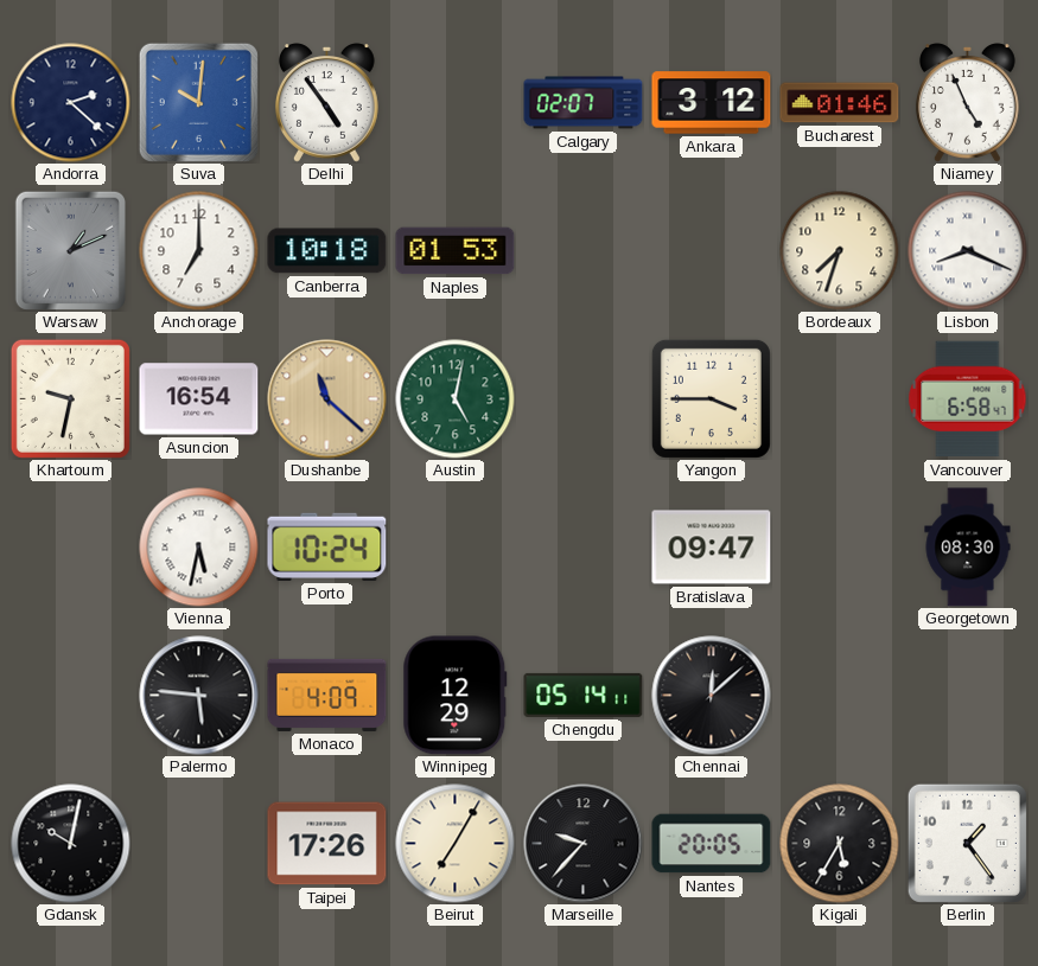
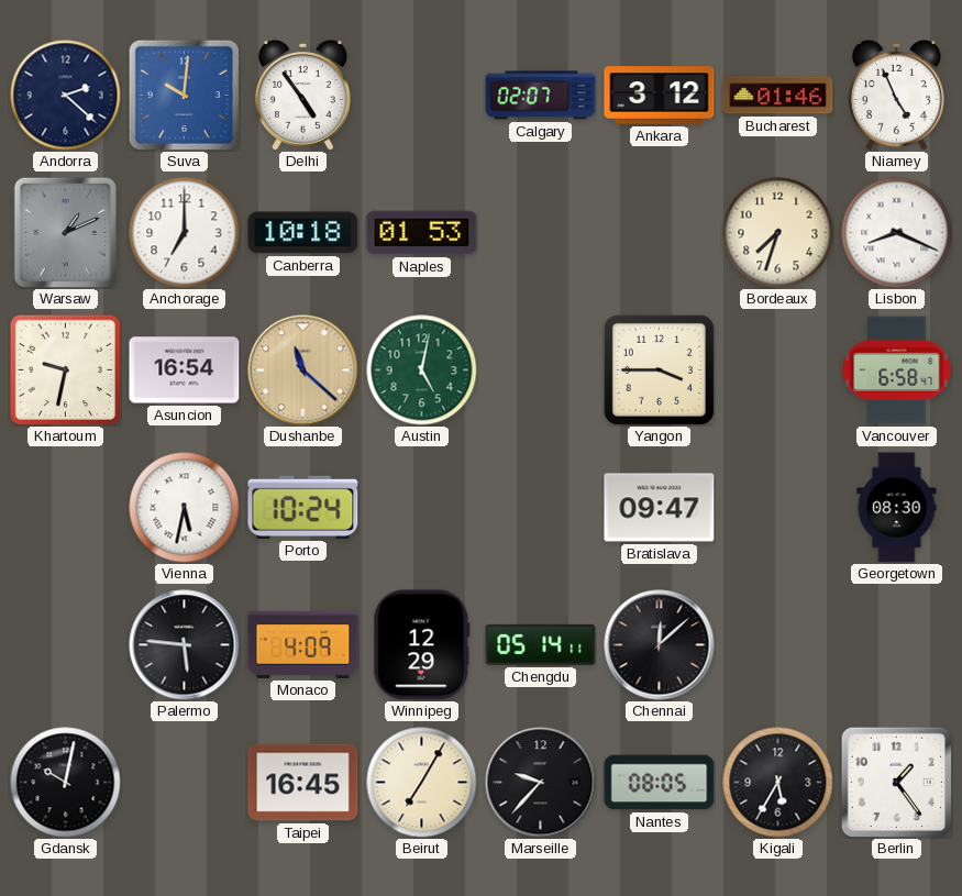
Taipei: 17:26 -> 16:45 (303, 783)
Nantes: 20:05 -> 08:05 (660, 783)
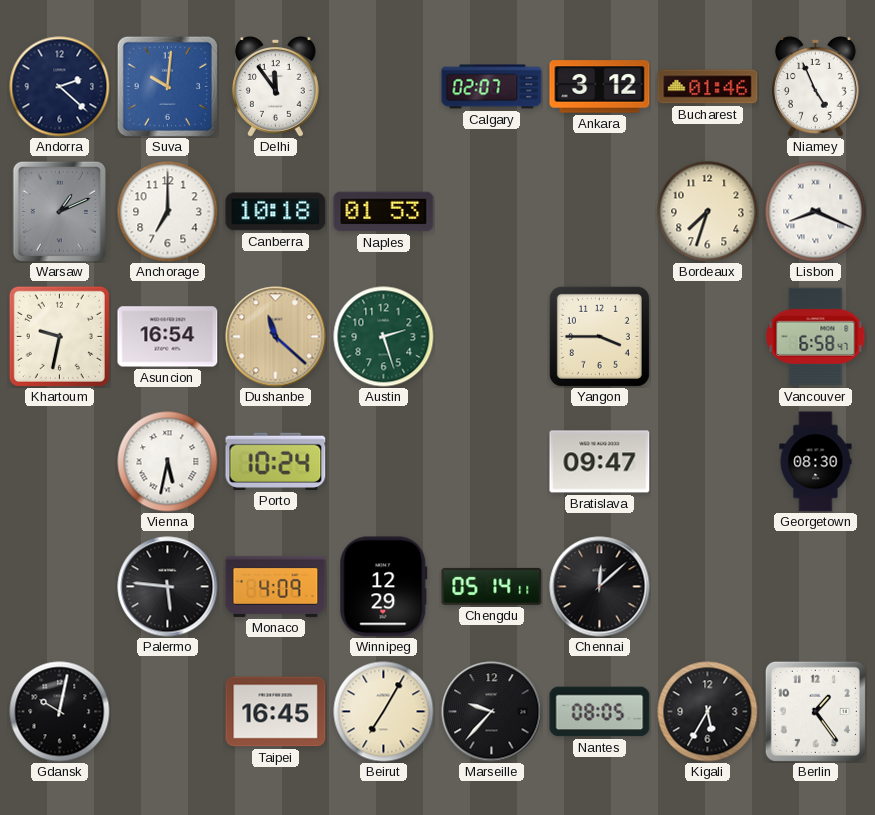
Delhi: 4:54 -> 11:54 (275, 87)
Austin: 5:02 -> 2:27 (384, 337)
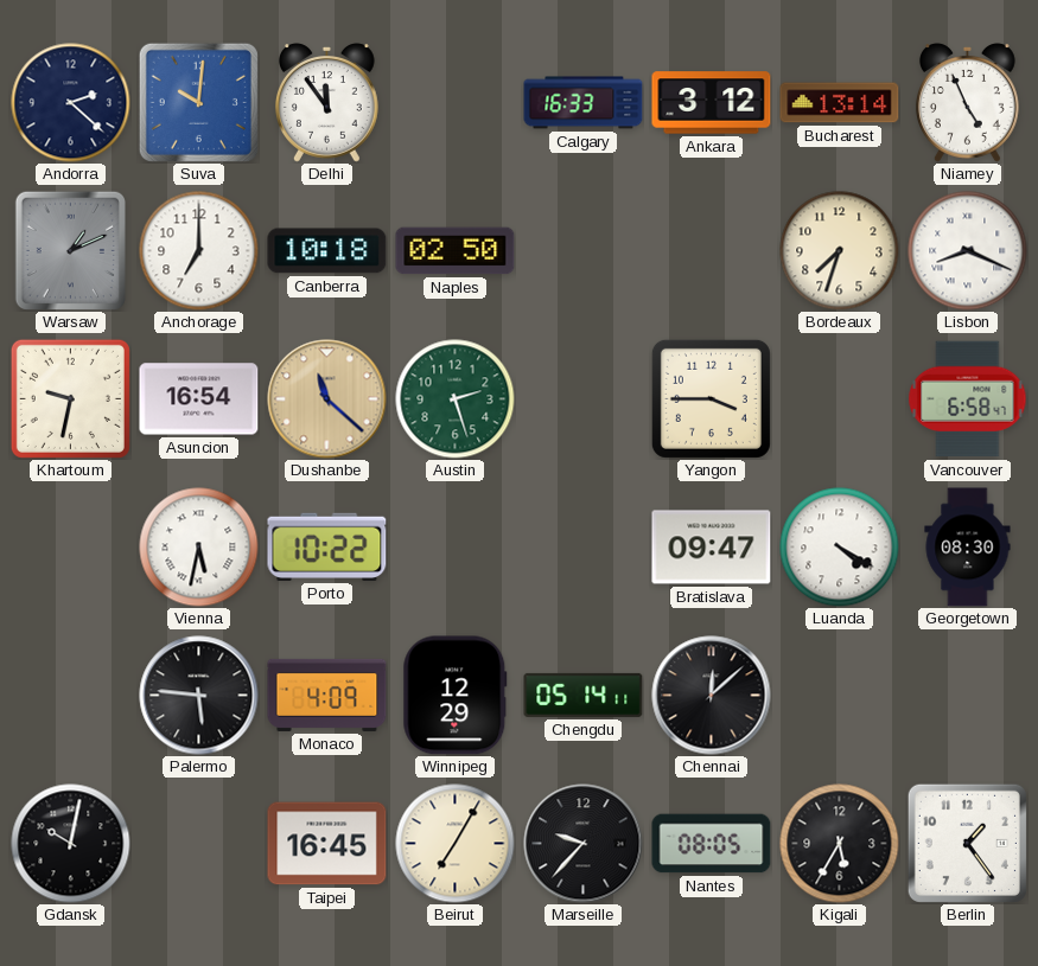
Calgary: 02:07 -> 16:33 (584, 103)
Bucharest: 01:46 -> 13:14 (840, 103)
Naples: 01:53 -> 02:50 (456, 251)
Porto: 10:24 -> 10:22 (327, 546)
Luanda: none -> 4:20 (840, 548)
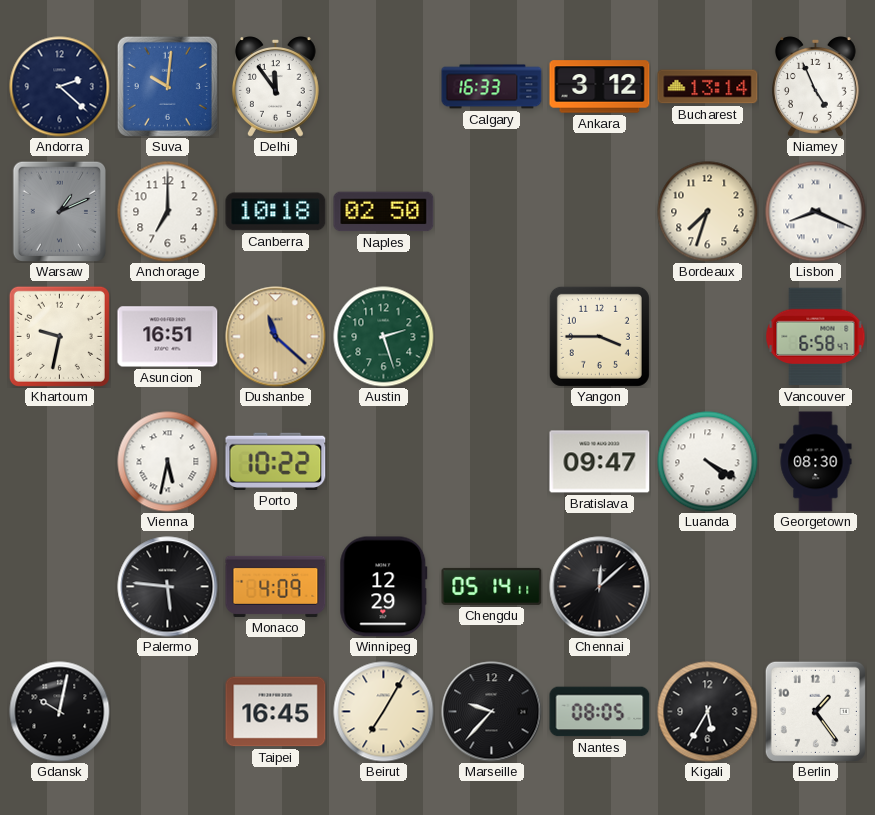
Asuncion: 16:54 -> 16:51 (168, 337)
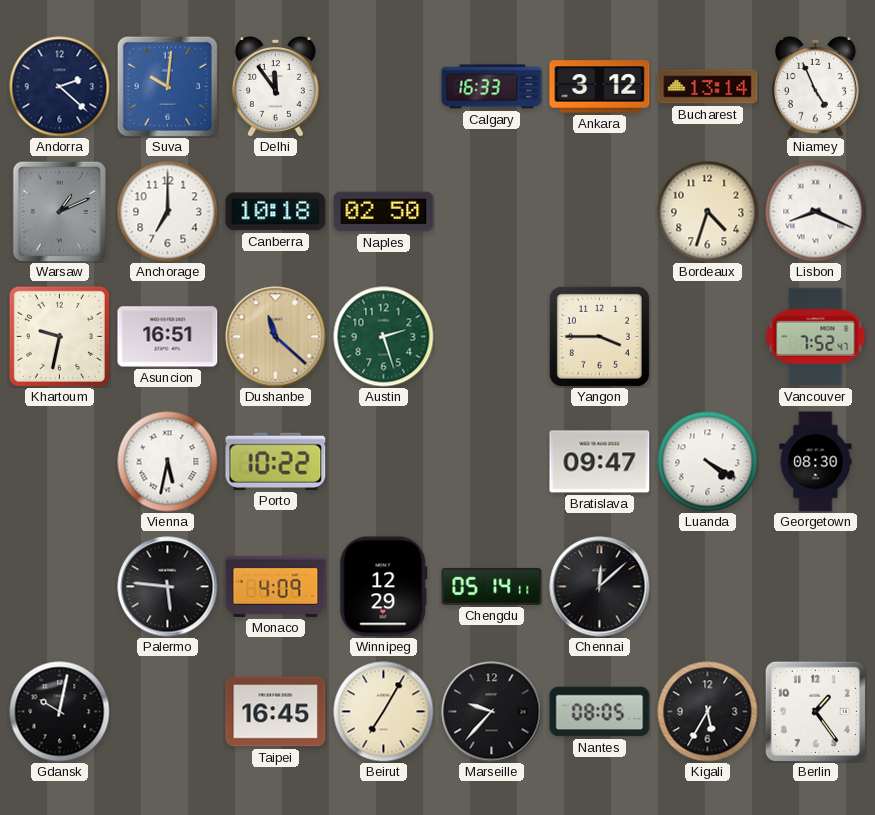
Bordeaux: 7:33 -> 4:33 (708, 212)
Vancouver: 6:58 -> 7:52 (816, 337)
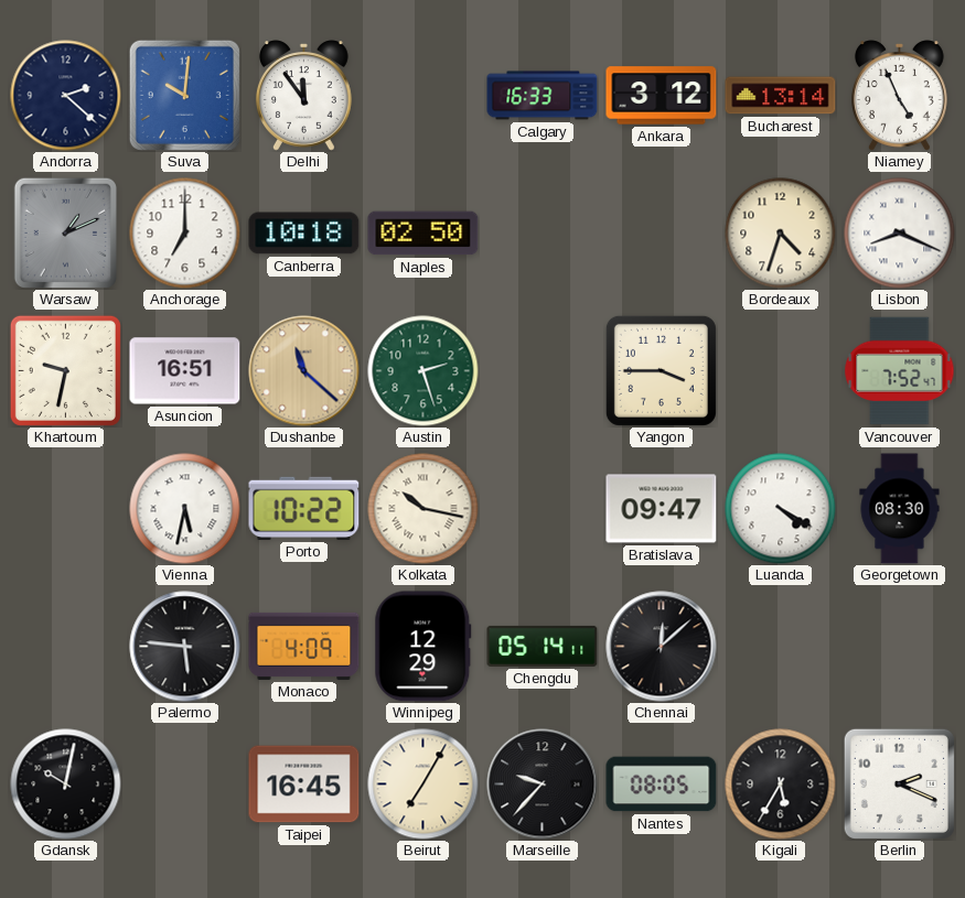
Kolkata: none -> 10:17 (423, 509)
Berlin: 1:24 -> 2:19 (899, 783)
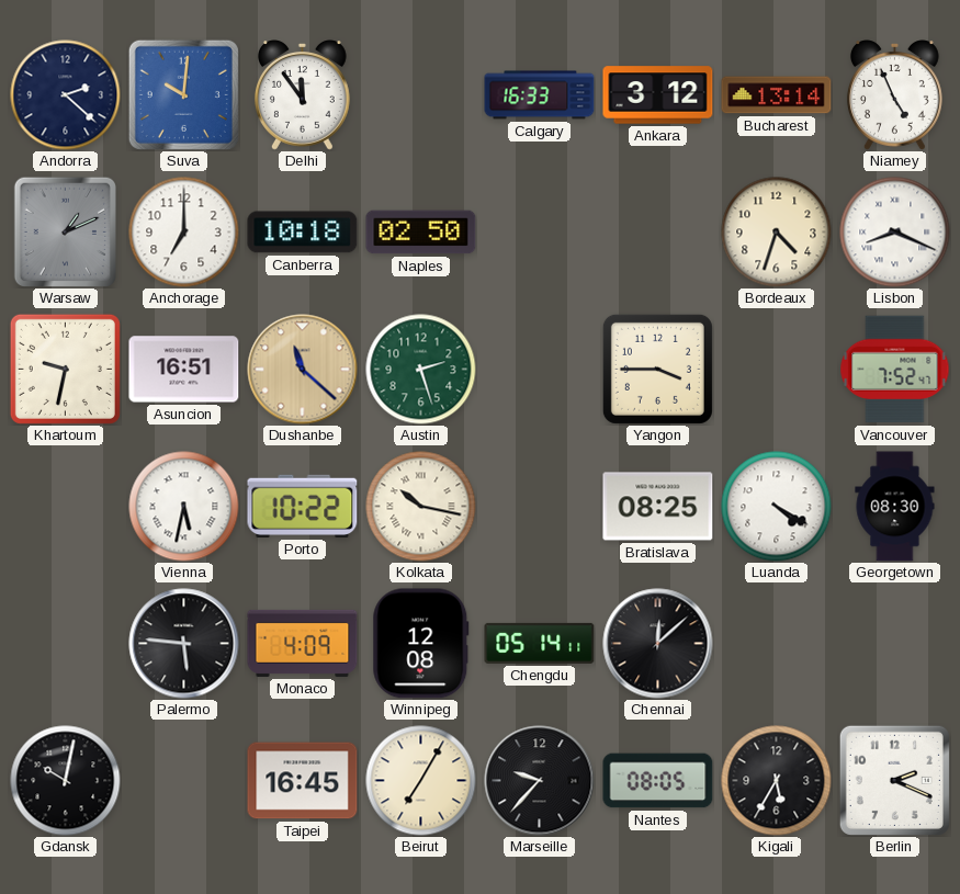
Bratislava: 09:47 -> 08:25 (658, 507)
Winnipeg: 12:29 -> 12:08 (421, 644)
